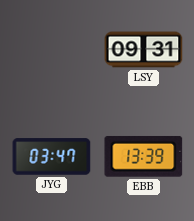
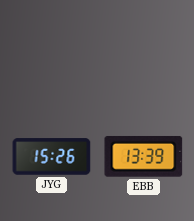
LSY: 09:31 -> none (144, 50)
JYG: 03:47 -> 15:26 (52, 157)
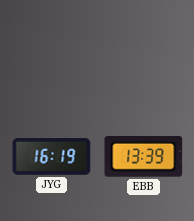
JYG: 15:26 -> 16:19 (52, 157)
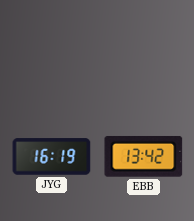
EBB: 13:39 -> 13:42 (144, 156)
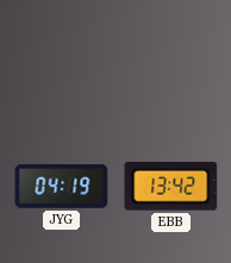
JYG: 16:19 -> 04:19 (62, 187)
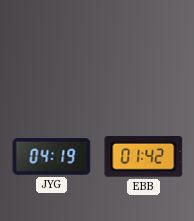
EBB: 13:42 -> 01:42 (144, 156)
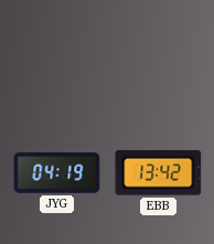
EBB: 01:42 -> 13:42 (159, 172)
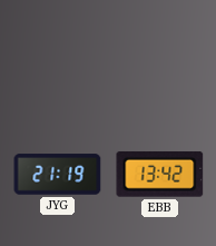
JYG: 04:19 -> 21:19 (58, 175)
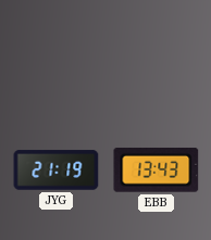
EBB: 13:42 -> 13:43 (157, 169)
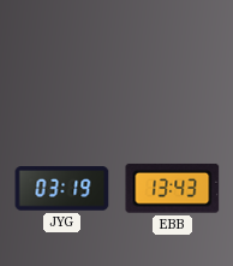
JYG: 21:19 -> 03:19 (62, 189)
